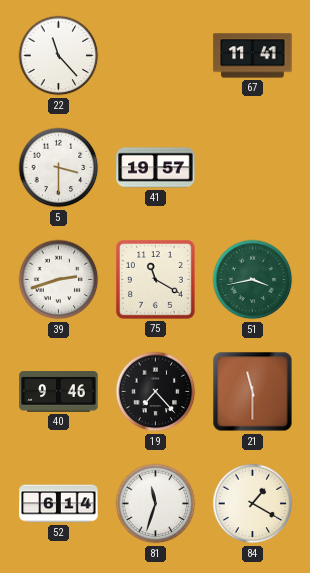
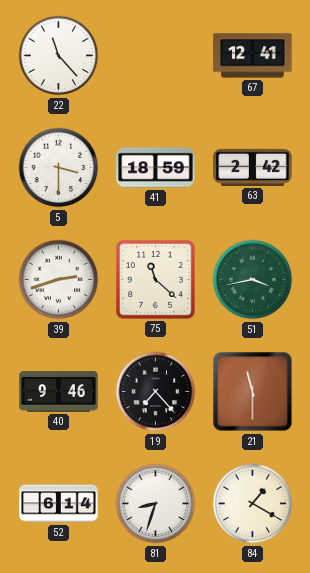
67: 11:41 -> 12:41 (253, 56)
41: 19:57 -> 18:59 (156, 168)
63: none -> 2:42 (253, 167)
75: 11:20 -> 11:22 (156, 280)
81: 11:33 -> 8:33 (156, 504)
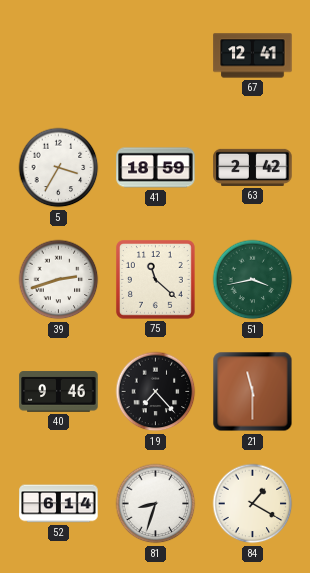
22: 11:23 -> none (59, 56)
5: 3:30 -> 3:35 (59, 168)
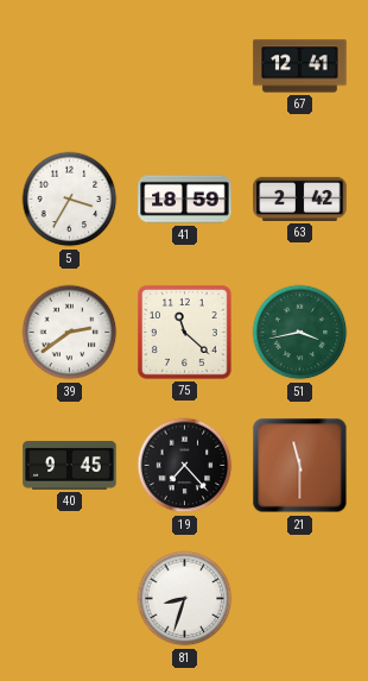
39: 2:42 -> 2:39 (70, 333)
40: 9:46 -> 9:45 (70, 466)
52: 6:14 -> none (59, 504)
84: 1:20 -> none (253, 504)
